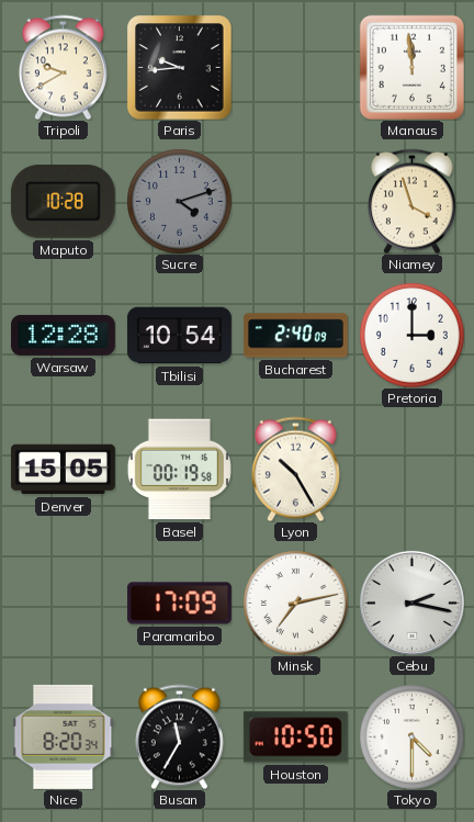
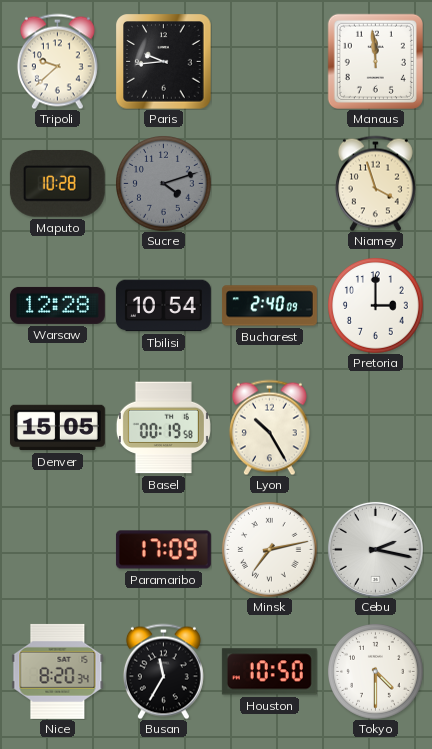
Tripoli: 9:40 -> 9:38 (57, 61)
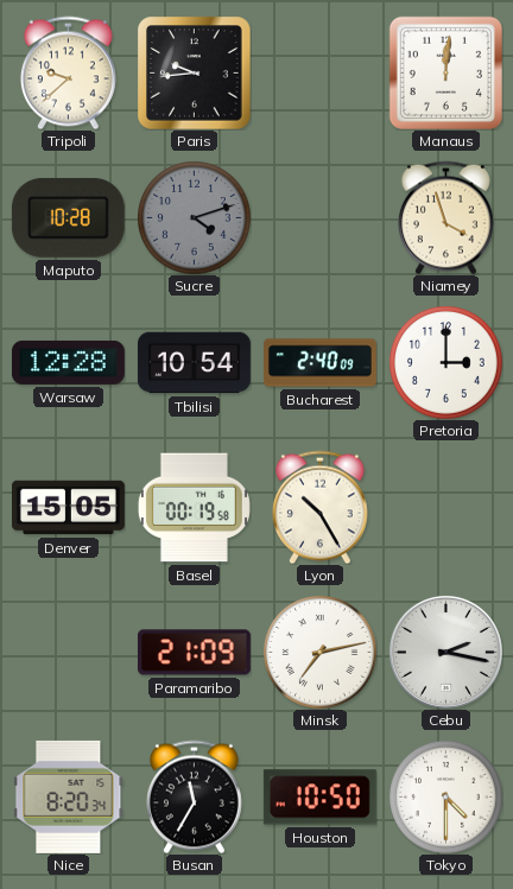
Manaus: 11:59 -> 12:01 (445, 72)
Paramaribo: 17:09 -> 21:09 (194, 653)
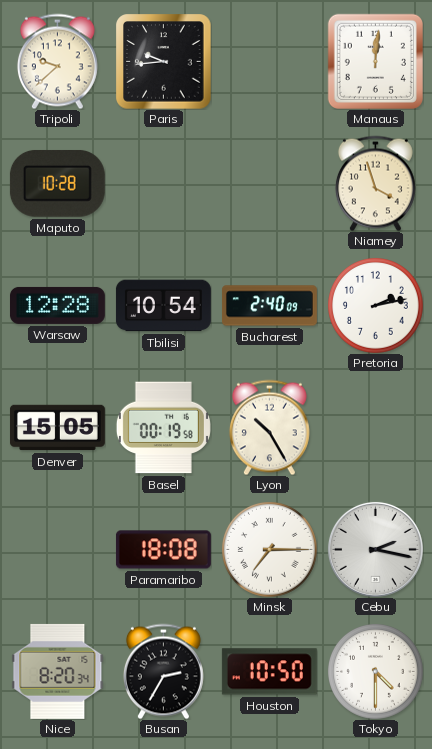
Sucre: 4:12 -> none (195, 218)
Pretoria: 3:00 -> 2:13 (376, 306)
Paramaribo: 21:09 -> 18:08 (163, 550)
Minsk: 7:13 -> 7:15 (270, 550)
Busan: 11:35 -> 2:35 (163, 671)
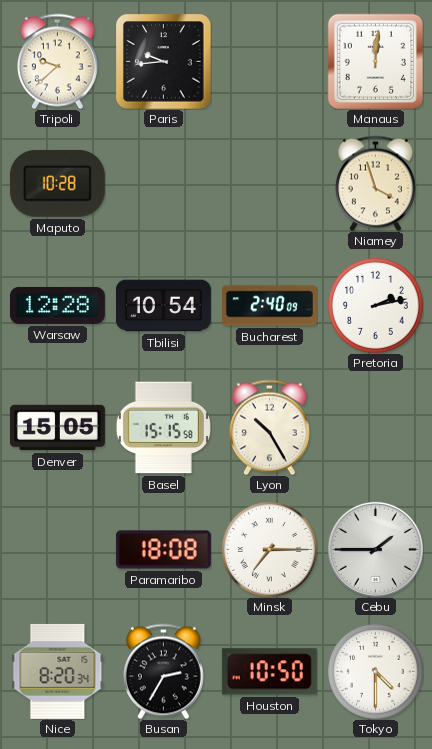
Basel: 00:19 -> 15:15 (163, 428)
Cebu: 2:17 -> 1:45 (375, 549)
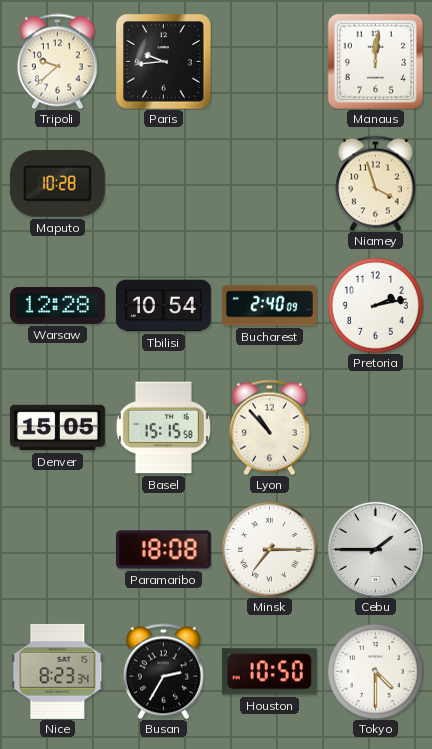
Lyon: 10:25 -> 10:53 (269, 427)
Nice: 8:20 -> 8:23 (58, 671)
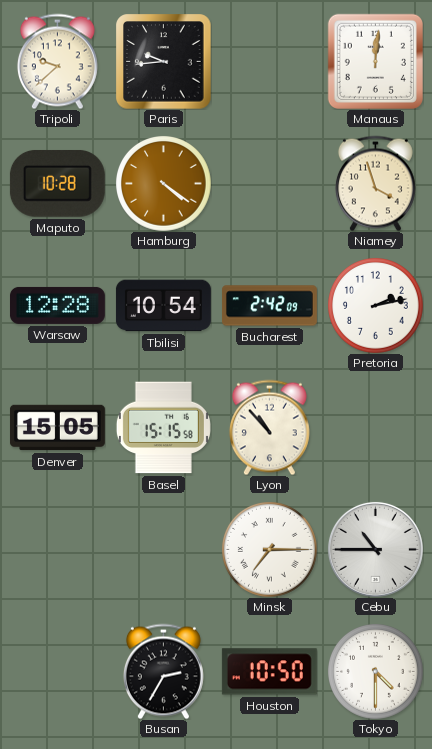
Hamburg: none -> 4:21 (164, 184)
Bucharest: 2:40 -> 2:42 (269, 306)
Paramaribo: 18:08 -> none (163, 550)
Cebu: 1:45 -> 10:45 (375, 549)
Nice: 8:23 -> none (58, 671)
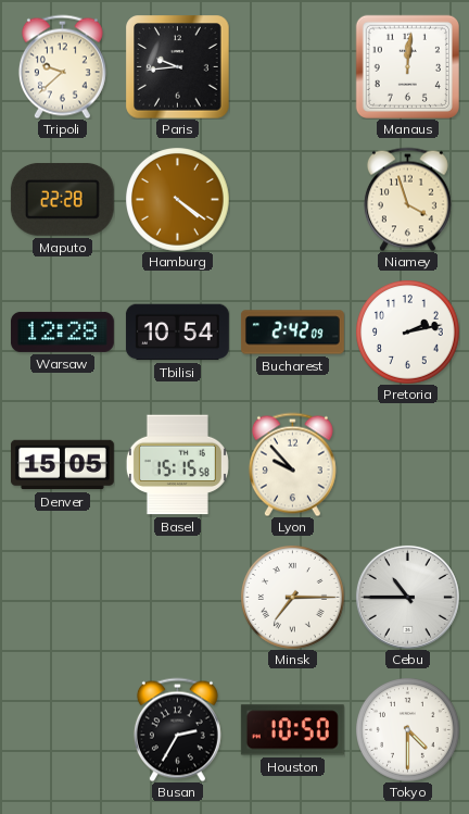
Maputo: 10:28 -> 22:28 (62, 199)
Lyon: 10:53 -> 9:53 (292, 464)
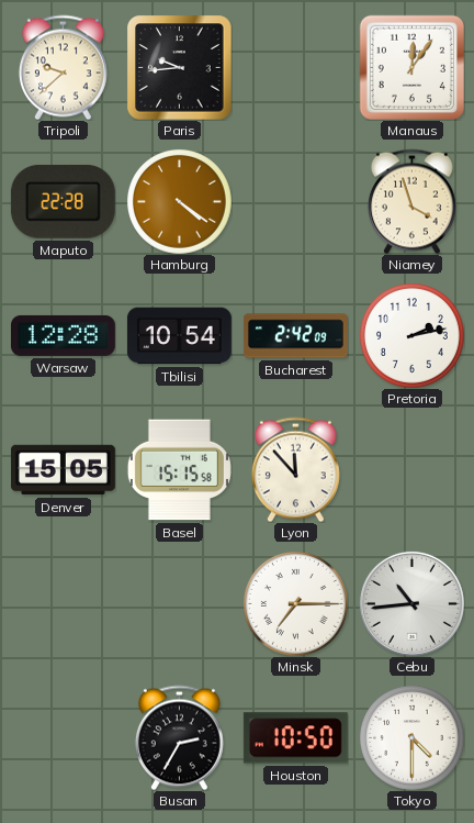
Manaus: 12:01 -> 12:06 (411, 67)
Lyon: 9:53 -> 11:53 (295, 469)
Cebu: 10:45 -> 10:44 (411, 603)
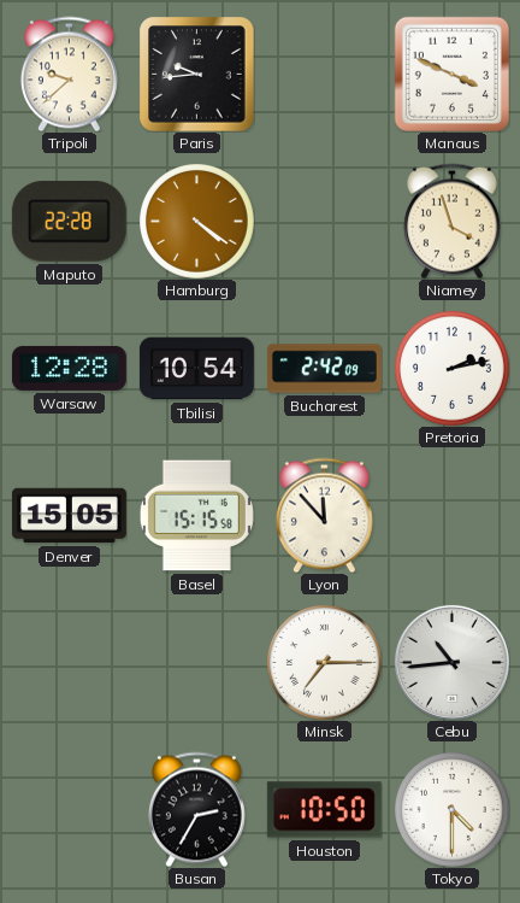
Manaus: 12:06 -> 3:49 (451, 74)
